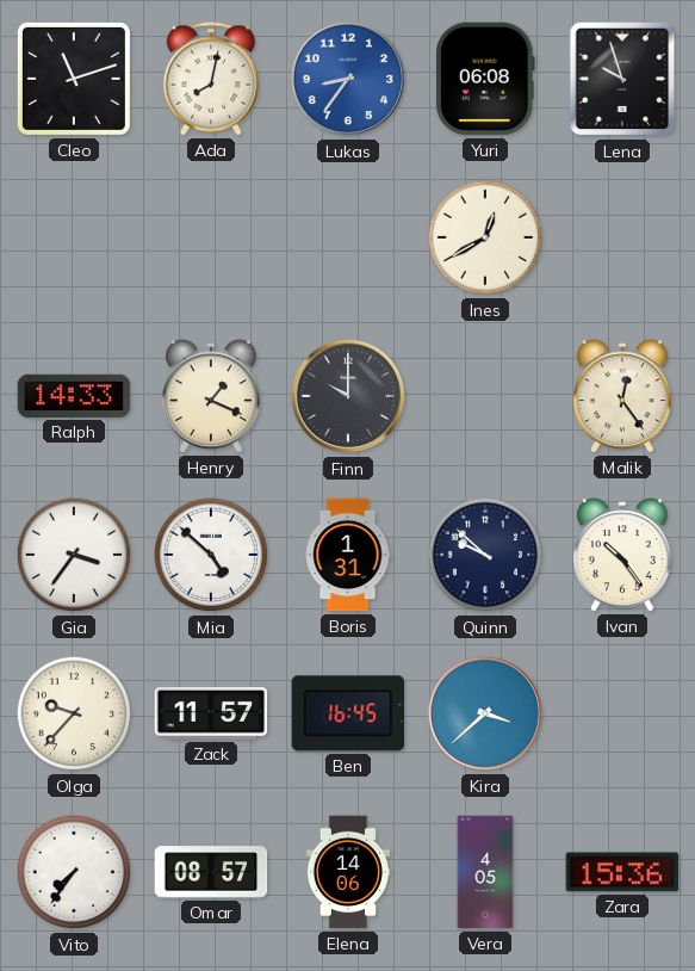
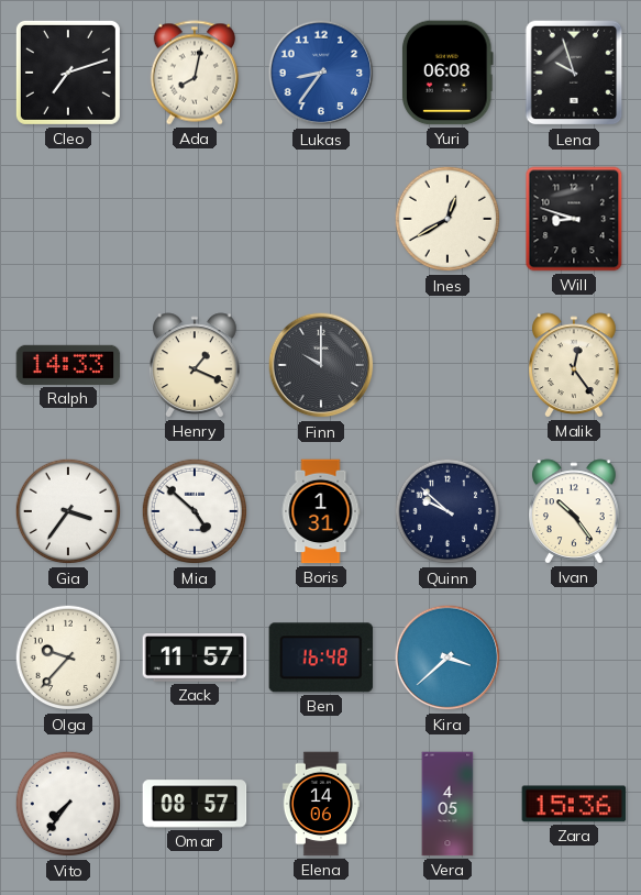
Cleo: 11:12 -> 7:12 (68, 73)
Will: none -> 8:48 (574, 219)
Ben: 16:45 -> 16:48 (321, 658)
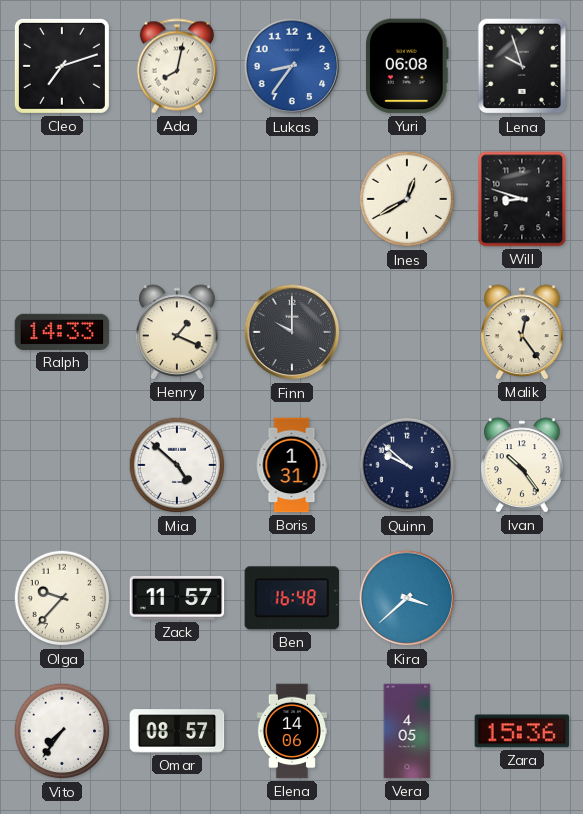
Gia: 3:36 -> none (68, 511)
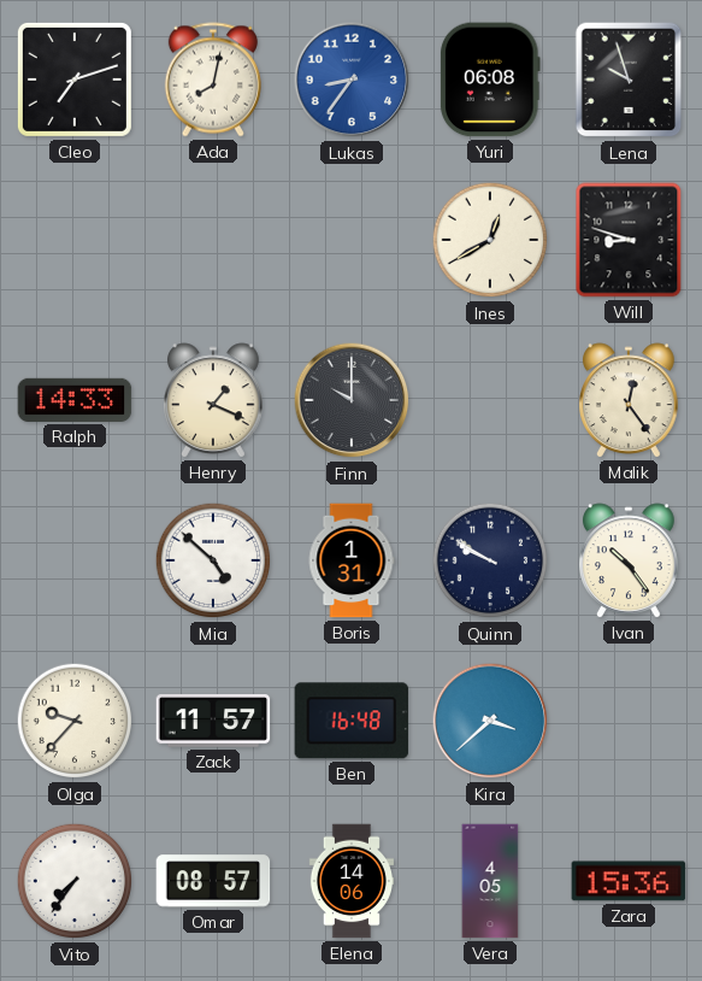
Quinn: 9:52 -> 9:50 (490, 560)
